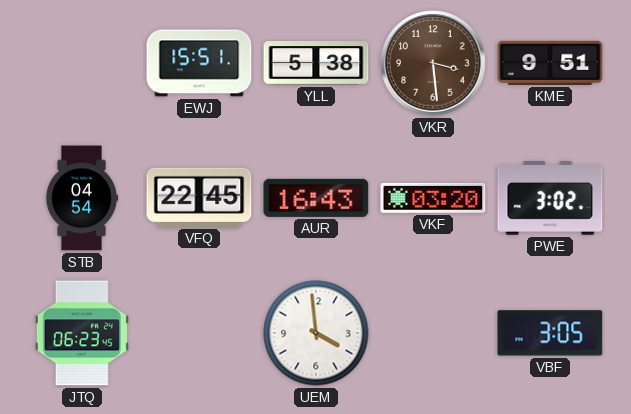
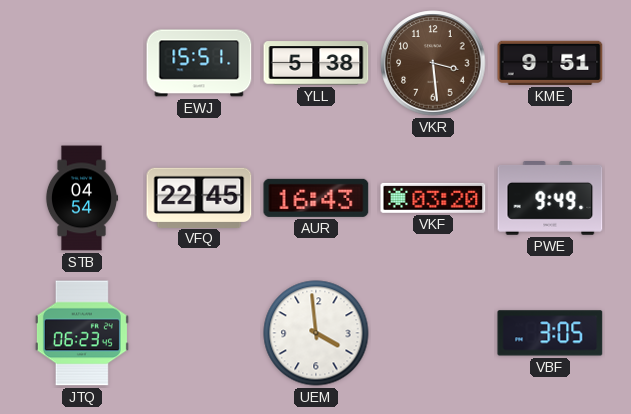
PWE: 3:02 -> 9:49 (550, 199)
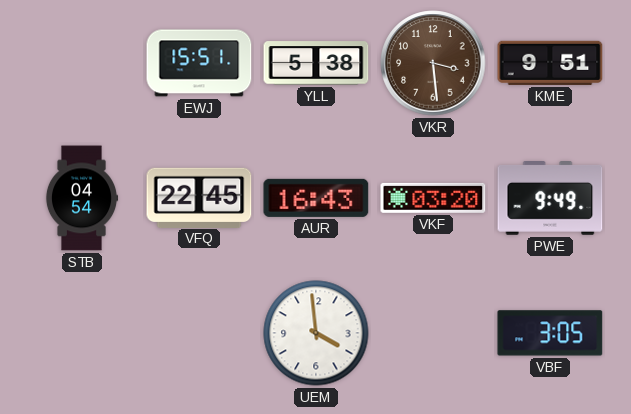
JTQ: 06:23 -> none (82, 333)
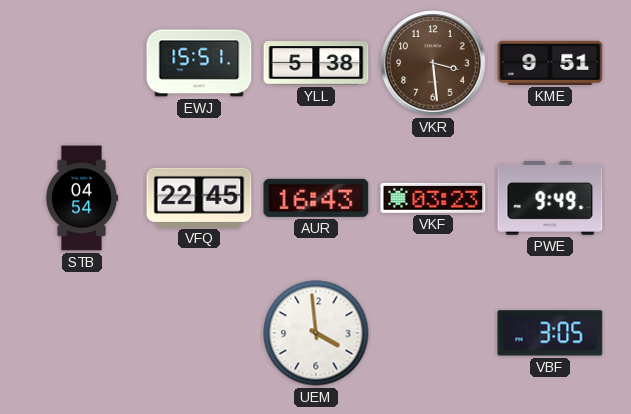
VKF: 03:20 -> 03:23 (433, 198)
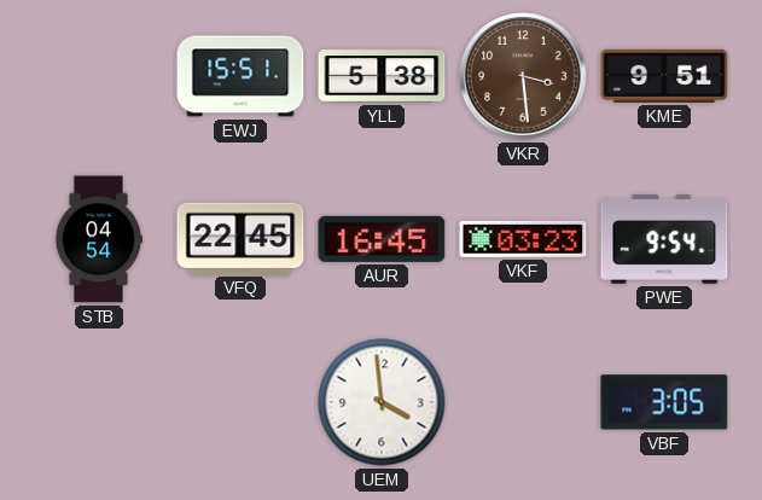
AUR: 16:43 -> 16:45 (382, 239)
PWE: 9:49 -> 9:54 (664, 240)
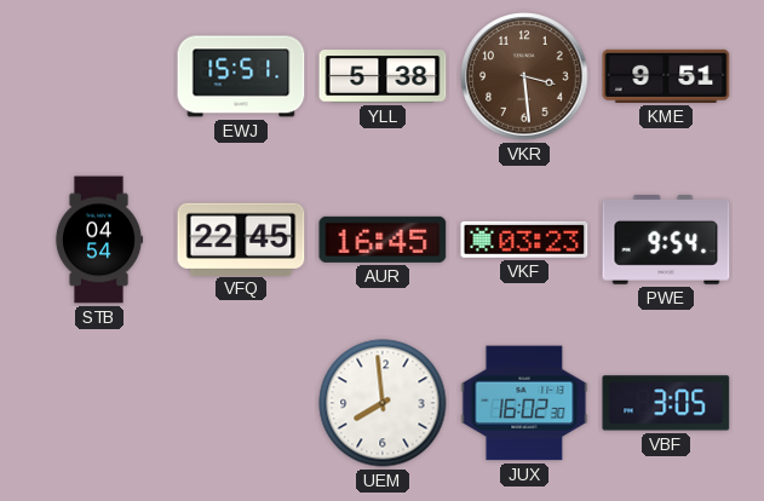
UEM: 3:59 -> 7:59 (383, 403)
JUX: none -> 16:02 (524, 403)
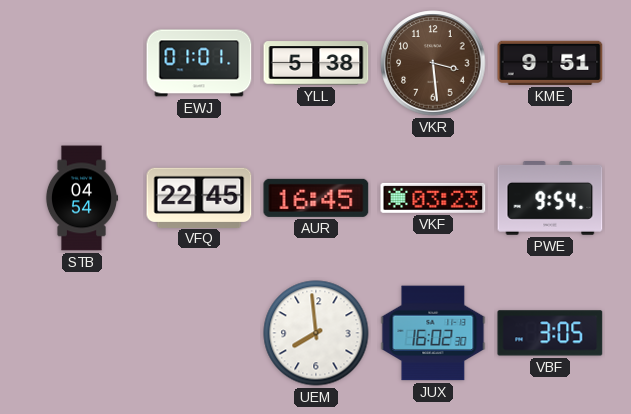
EWJ: 15:51 -> 01:01 (199, 63)
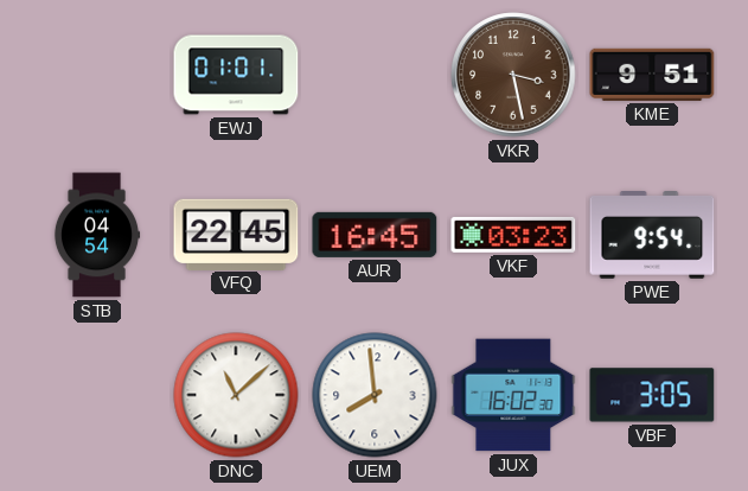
YLL: 5:38 -> none (316, 63)
VKR: 3:29 -> 3:28 (513, 75)
DNC: none -> 11:08 (236, 395)
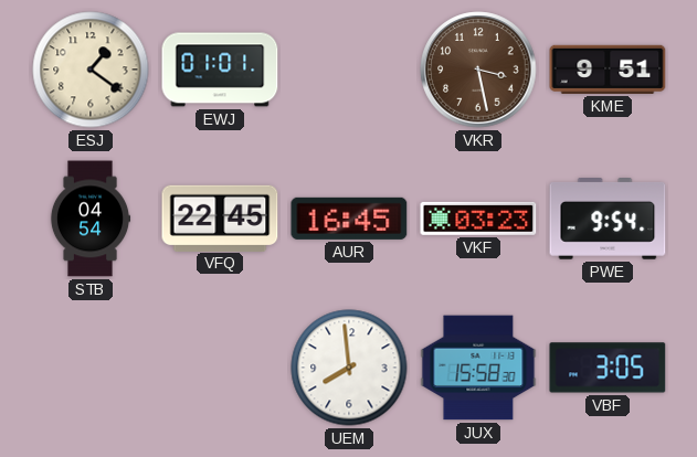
ESJ: none -> 1:21 (91, 70)
DNC: 11:08 -> none (236, 395)
JUX: 16:02 -> 15:58 (478, 368)
